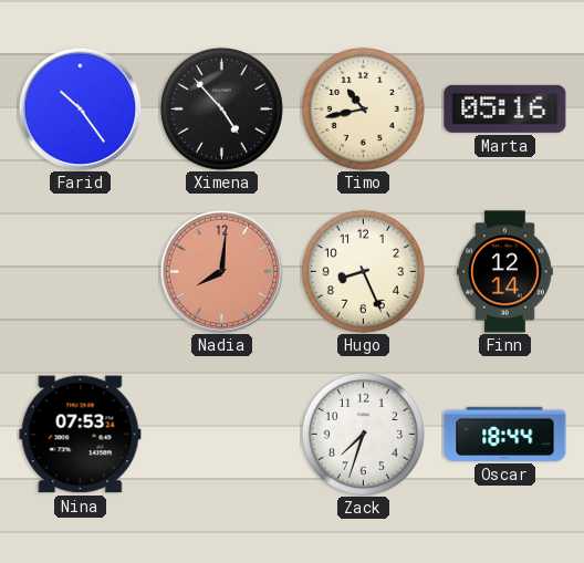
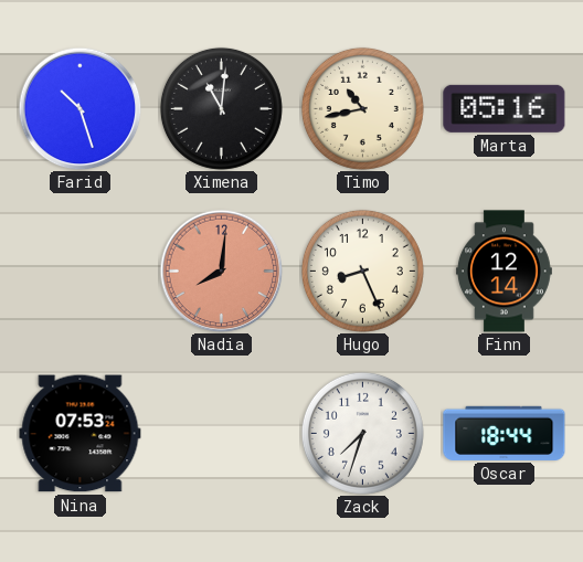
Farid: 10:24 -> 10:27 (79, 108)
Ximena: 4:53 -> 11:01 (221, 108)
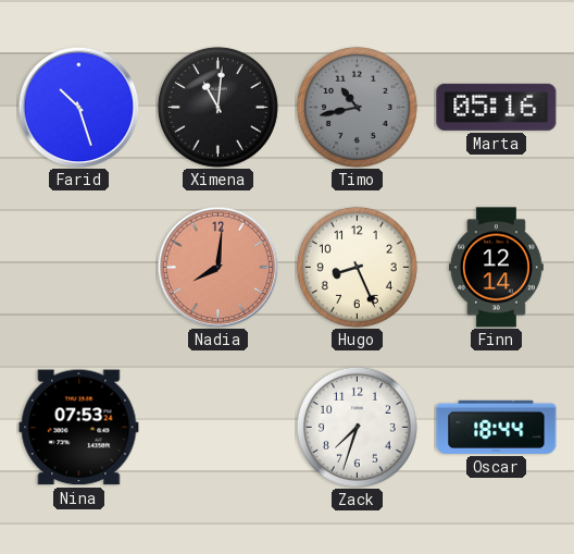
Timo dial: cream -> grey (357, 107)
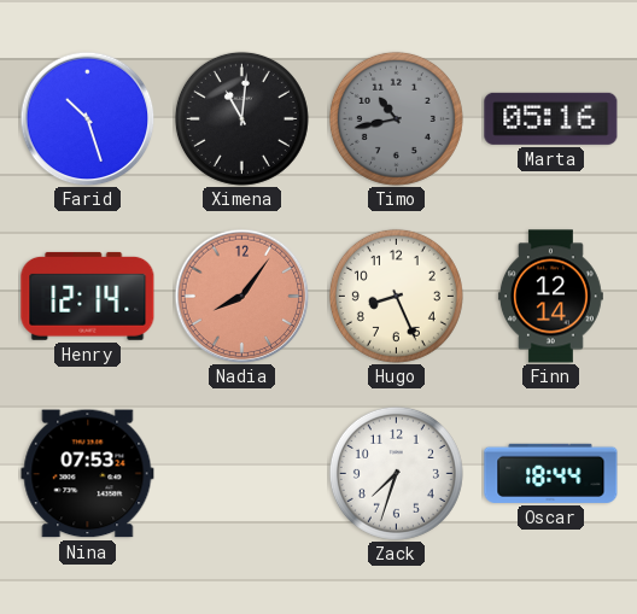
Henry: none -> 12:14 (88, 296)
Nadia: 8:01 -> 8:06 (241, 296)
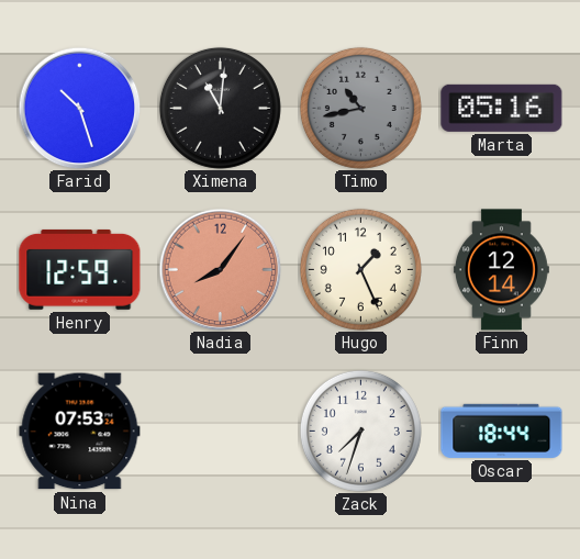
Henry: 12:14 -> 12:59 (80, 269)
Hugo: 8:26 -> 1:26 (360, 269)
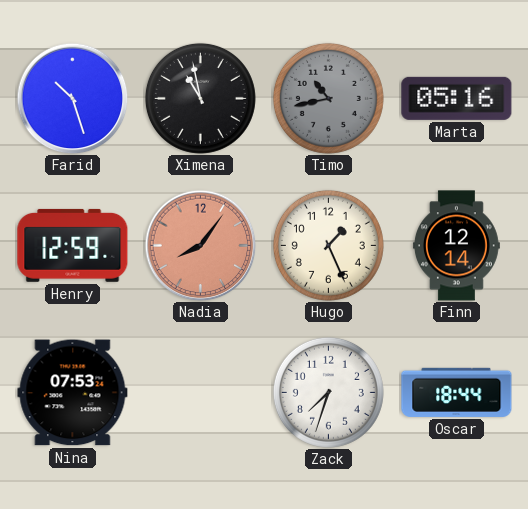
Ximena: 11:01 -> 10:58 (200, 98)
